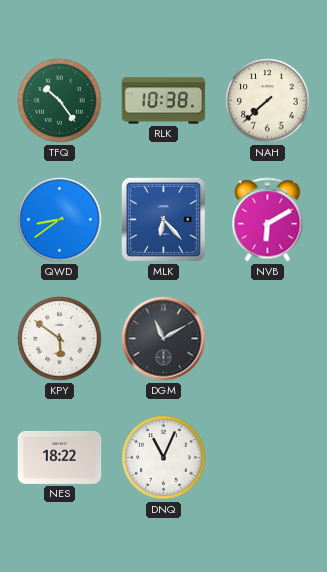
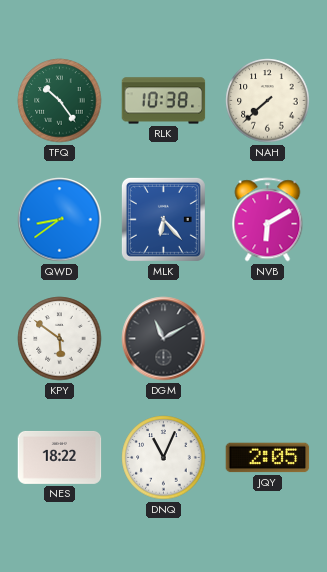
JQY: none -> 2:05 (268, 458)
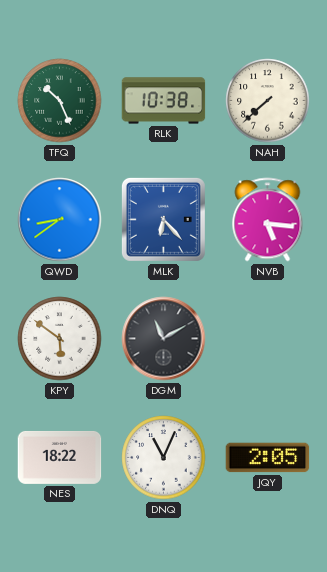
TFQ: 10:24 -> 10:26 (60, 101)
NVB: 6:10 -> 5:16 (268, 220)
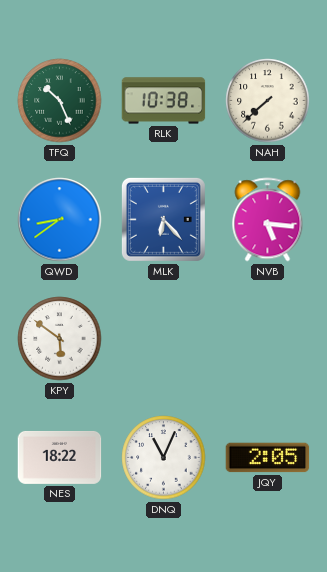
DGM: 11:10 -> none (164, 339)
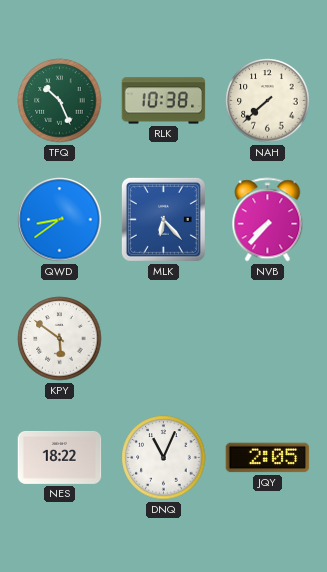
NVB: 5:16 -> 7:37 (268, 220)
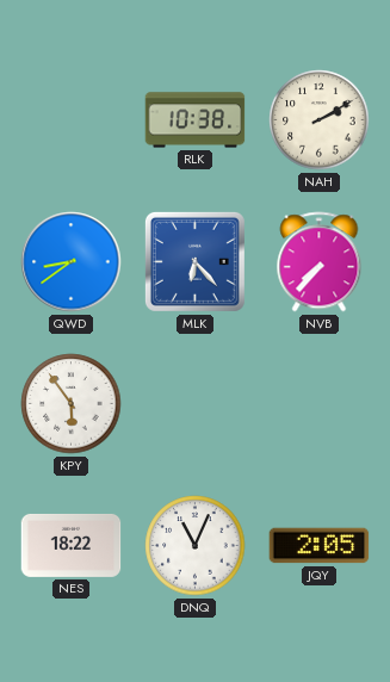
TFQ: 10:26 -> none (60, 101)
NAH: 7:38 -> 2:10 (320, 120)
KPY: 5:51 -> 5:54 (72, 404)
